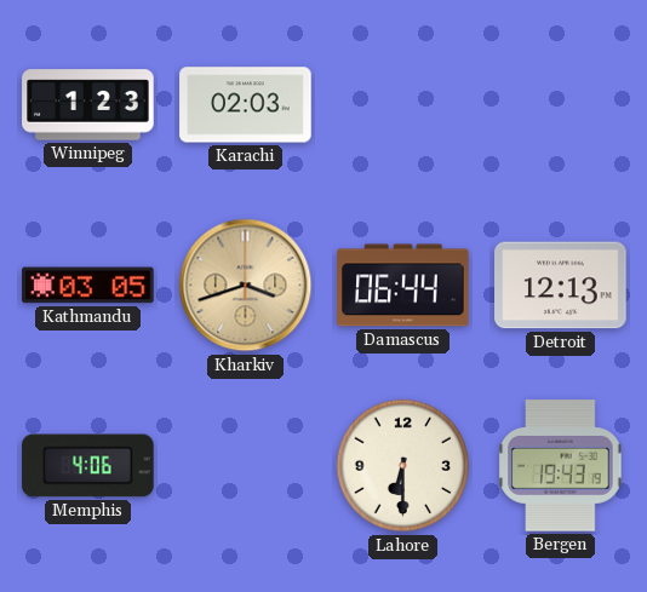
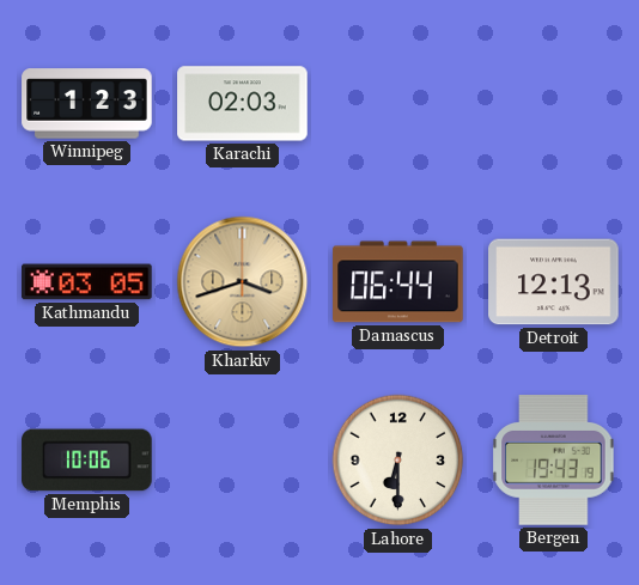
Memphis: 4:06 -> 10:06 (87, 461)
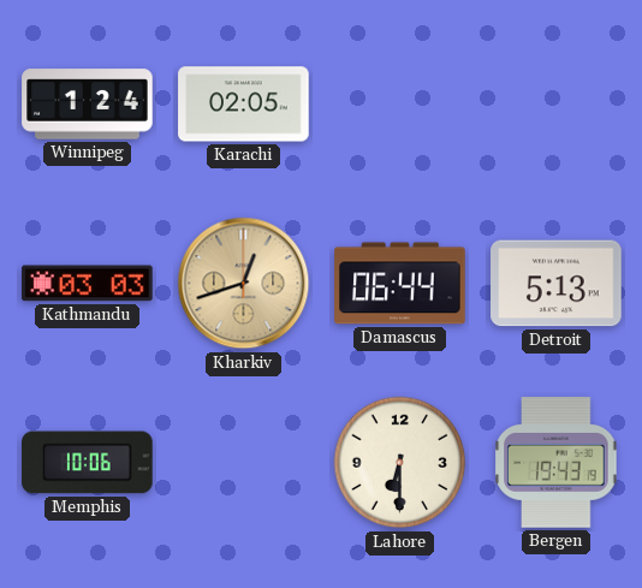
Winnipeg: 1:23 -> 1:24 (88, 105)
Karachi: 02:03 -> 02:05 (244, 105)
Kathmandu: 03:05 -> 03:03 (88, 284)
Kharkiv: 3:42 -> 12:42 (244, 284)
Detroit: 12:13 -> 5:13 (557, 284)
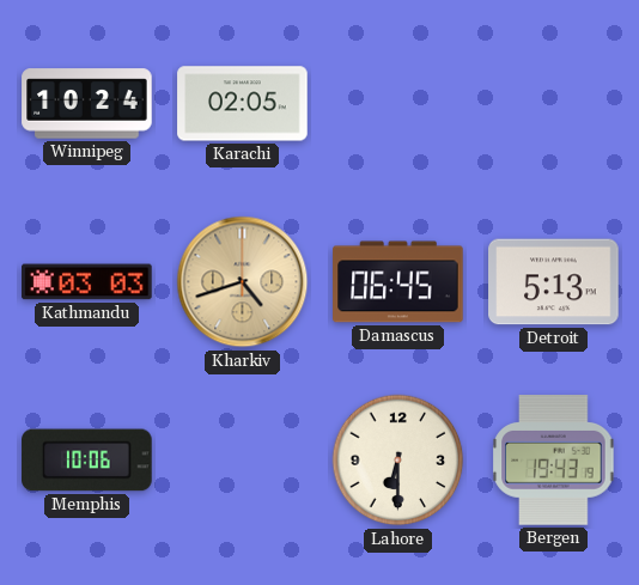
Winnipeg: 1:24 -> 10:24 (87, 104)
Kharkiv: 12:42 -> 4:42 (243, 282)
Damascus: 06:44 -> 06:45 (398, 282)
